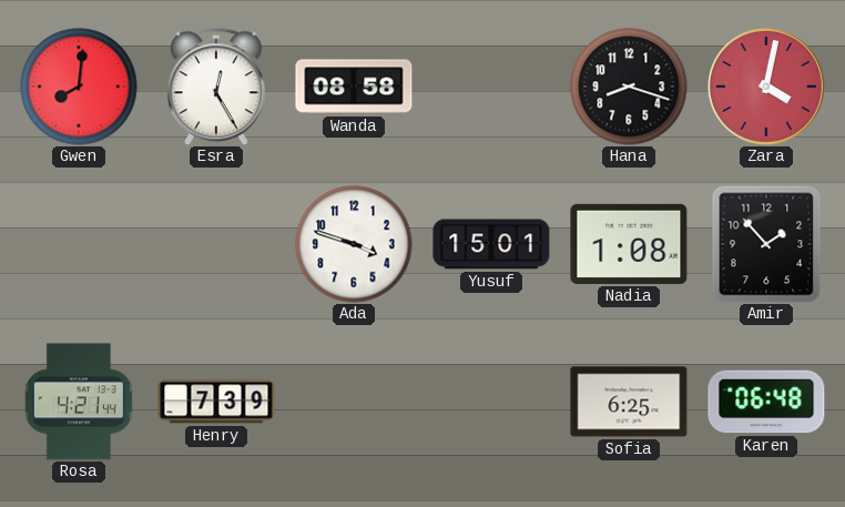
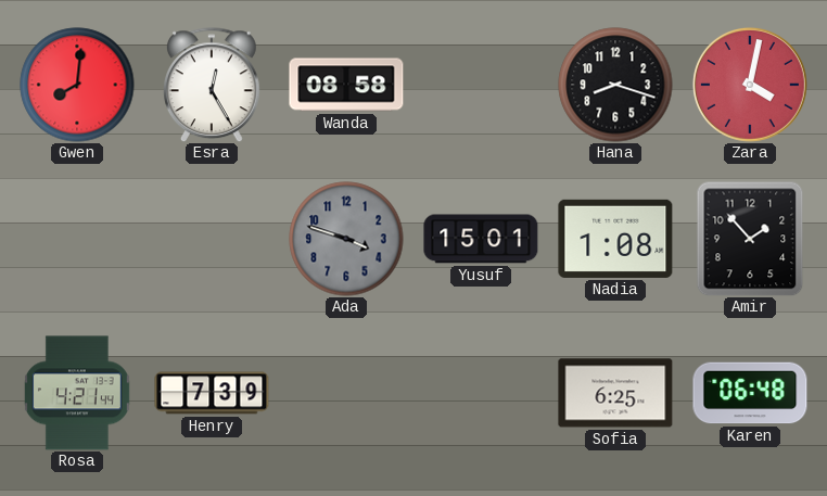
Ada dial: white -> grey (346, 239)
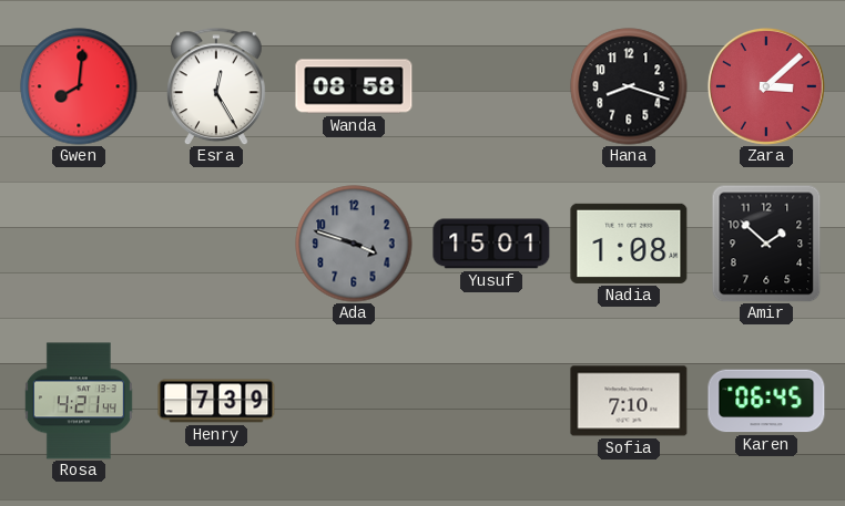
Zara: 4:02 -> 3:08 (766, 86)
Amir: 1:53 -> 1:52 (766, 244)
Sofia: 6:25 -> 7:10 (629, 401)
Karen: 06:48 -> 06:45 (766, 401)
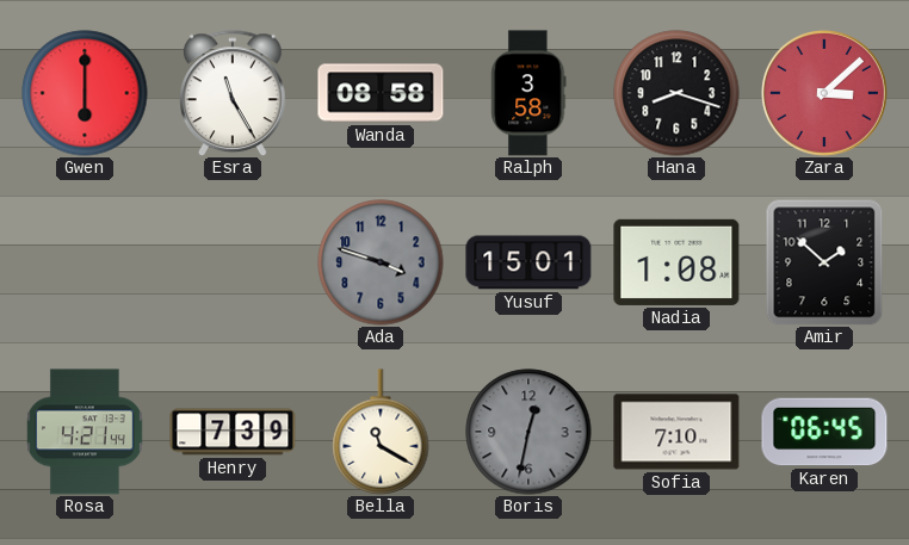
Gwen: 8:01 -> 6:00 (85, 93)
Esra: 12:25 -> 11:25 (234, 93)
Ralph: none -> 3:58 (528, 93)
Bella: none -> 11:20 (381, 432)
Boris: none -> 12:32 (528, 432)
